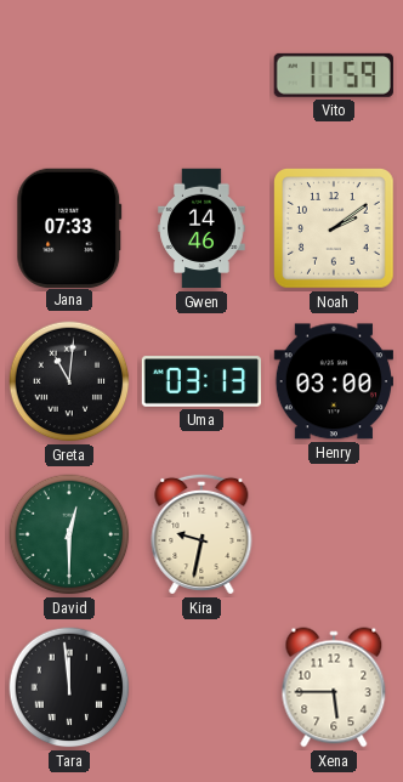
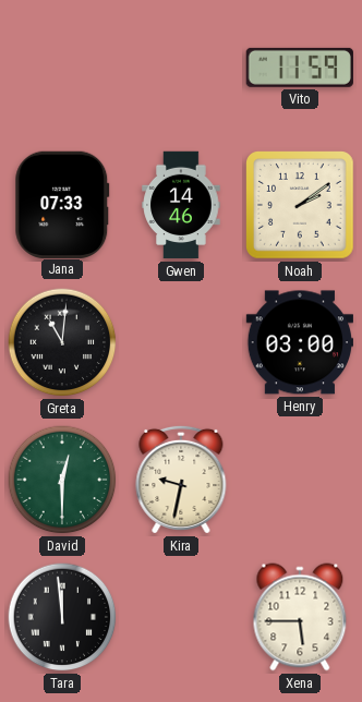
Uma: 03:13 -> none (200, 381)
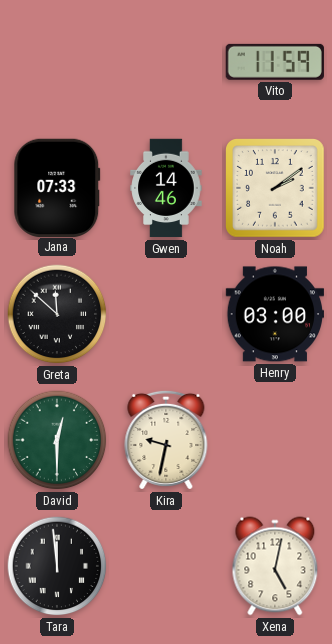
Greta: 11:01 -> 11:52 (57, 314)
Xena: 5:45 -> 5:02 (275, 566)
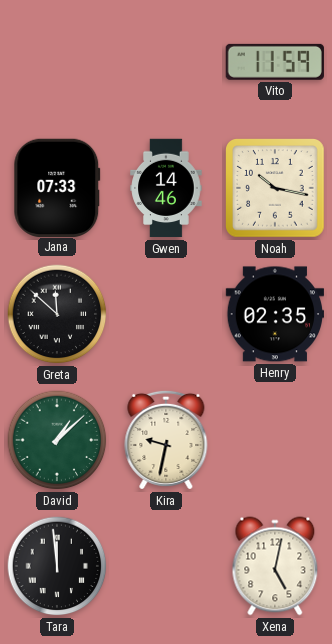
Noah: 2:09 -> 10:17 (275, 188)
Henry: 03:00 -> 02:35 (275, 314)
David: 12:30 -> 1:08 (57, 440)
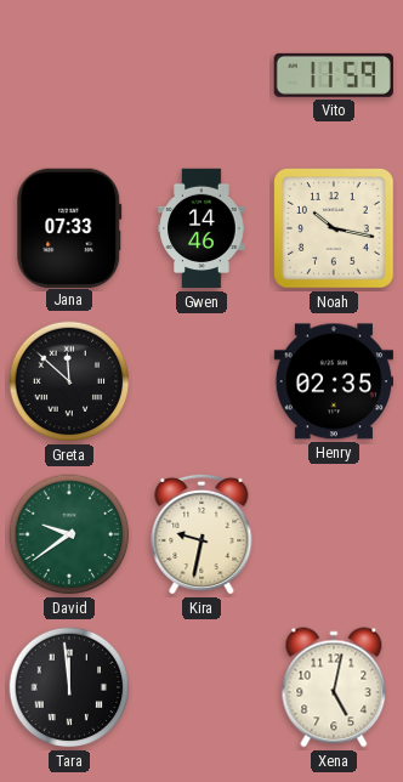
David: 1:08 -> 9:39 (69, 534)
